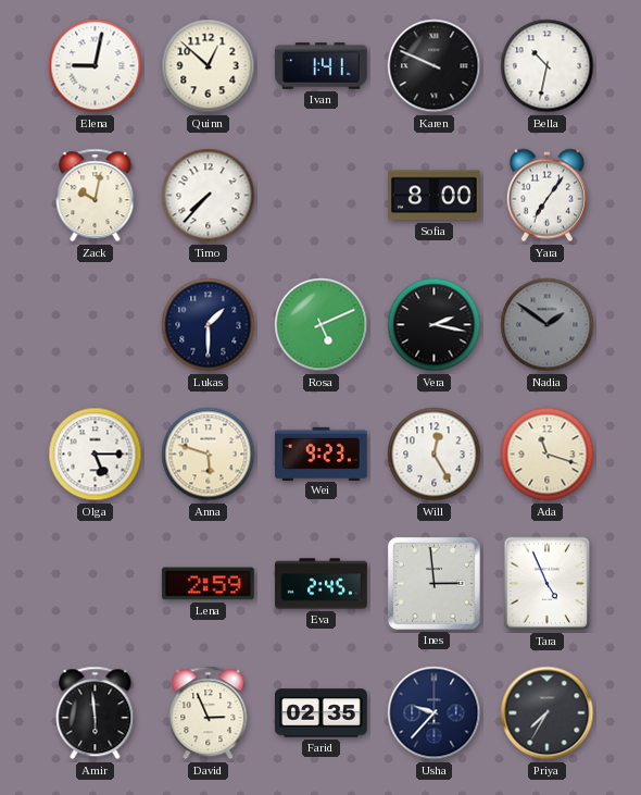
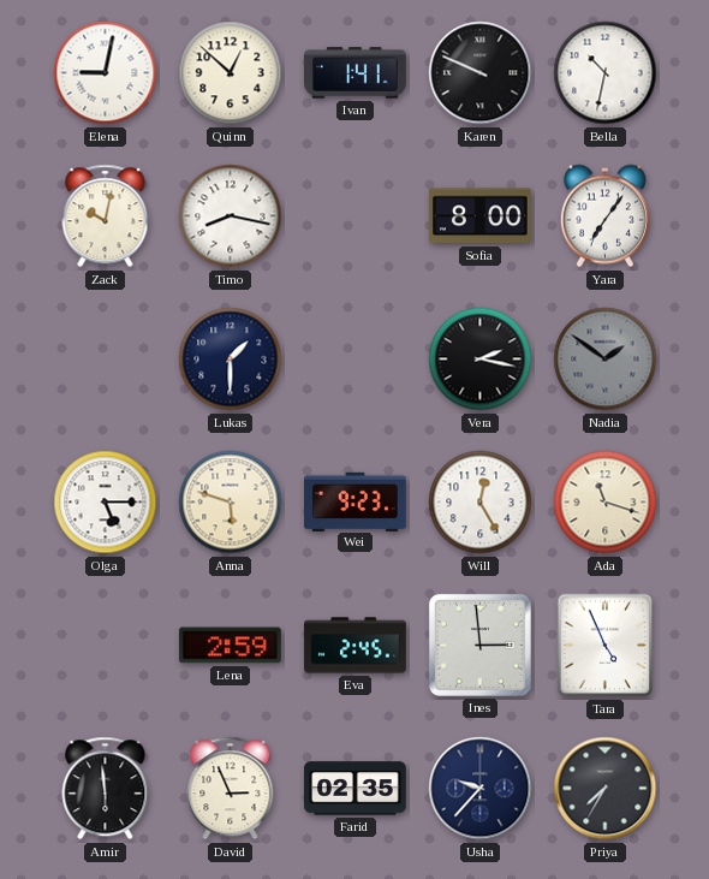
Timo: 7:37 -> 8:17 (231, 216)
Rosa: 5:11 -> none (322, 325)
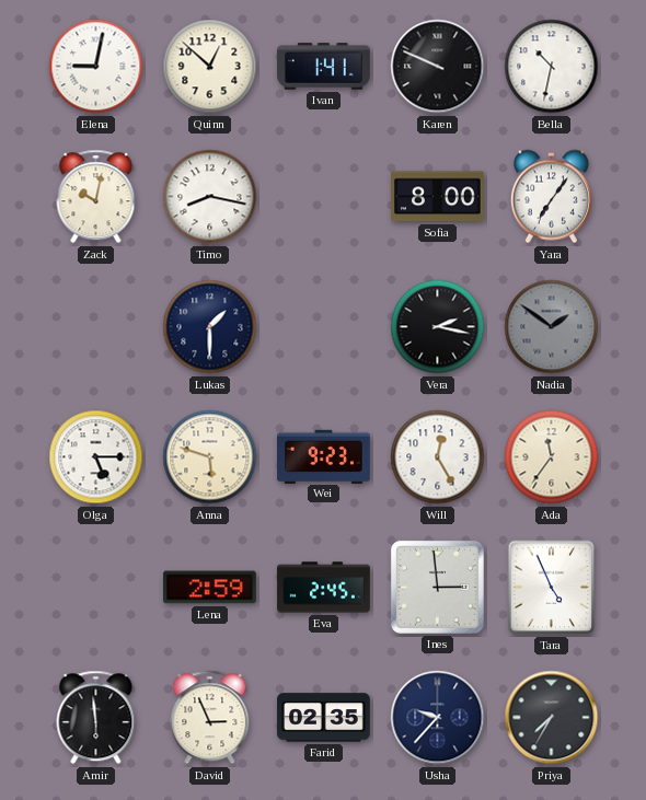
Ada: 11:18 -> 11:36 (552, 457)
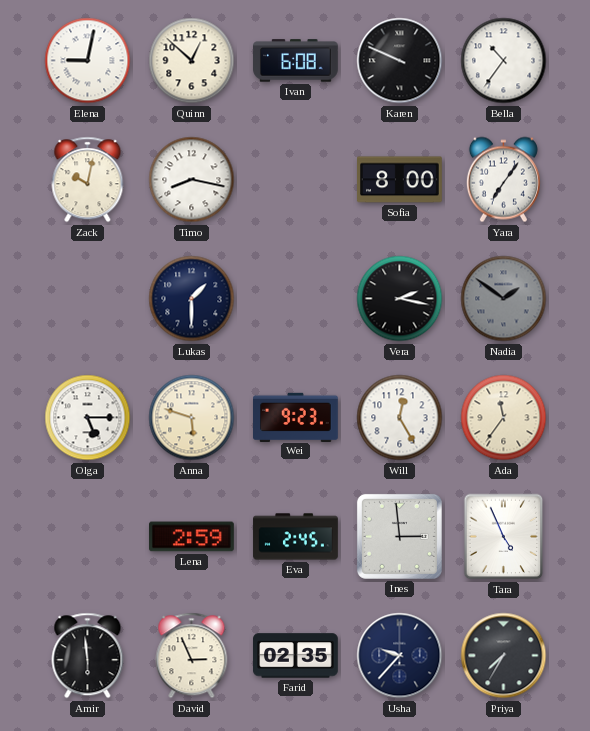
Ivan: 1:41 -> 6:08 (296, 61)
Bella: 10:32 -> 10:36 (504, 61)
